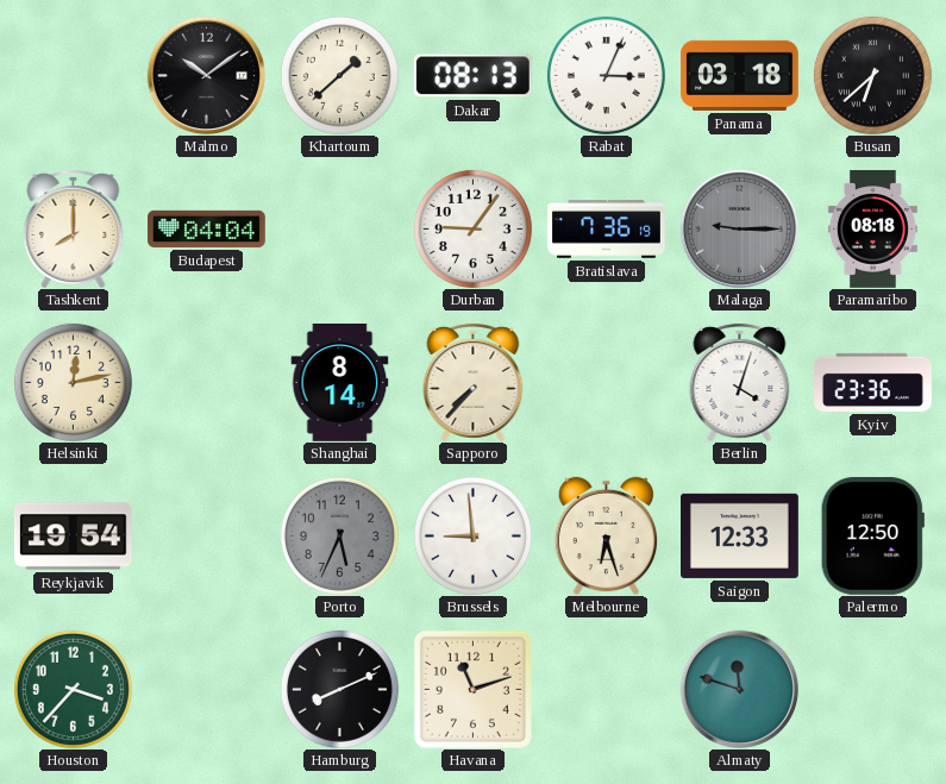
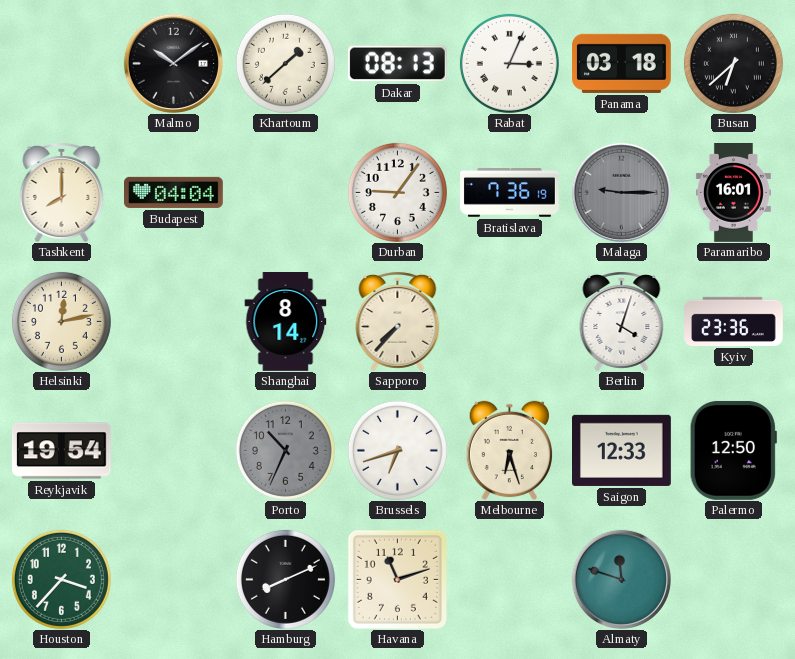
Paramaribo: 08:18 -> 16:01 (733, 193)
Porto: 5:34 -> 10:34 (285, 450)
Brussels: 8:59 -> 6:42 (397, 450)
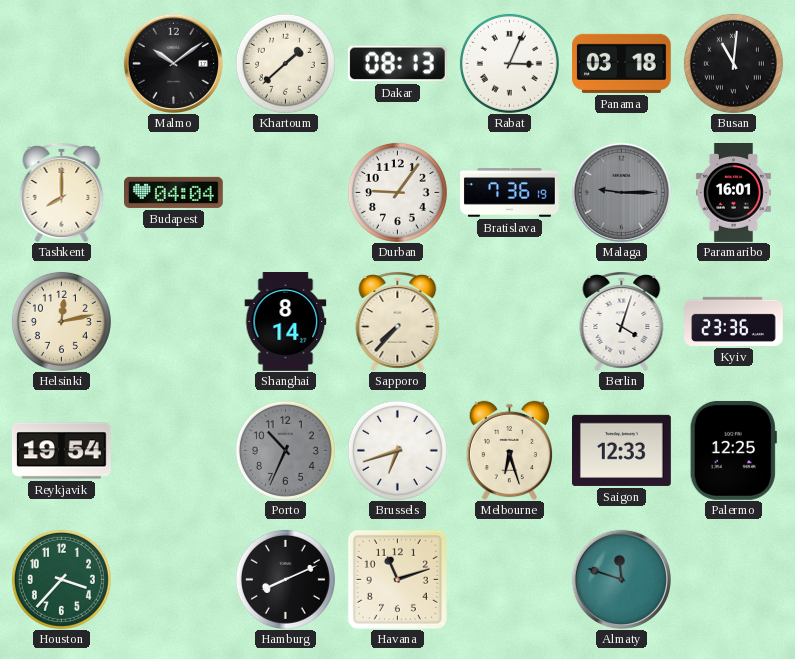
Busan: 6:38 -> 11:01 (733, 63)
Palermo: 12:50 -> 12:25 (733, 450)
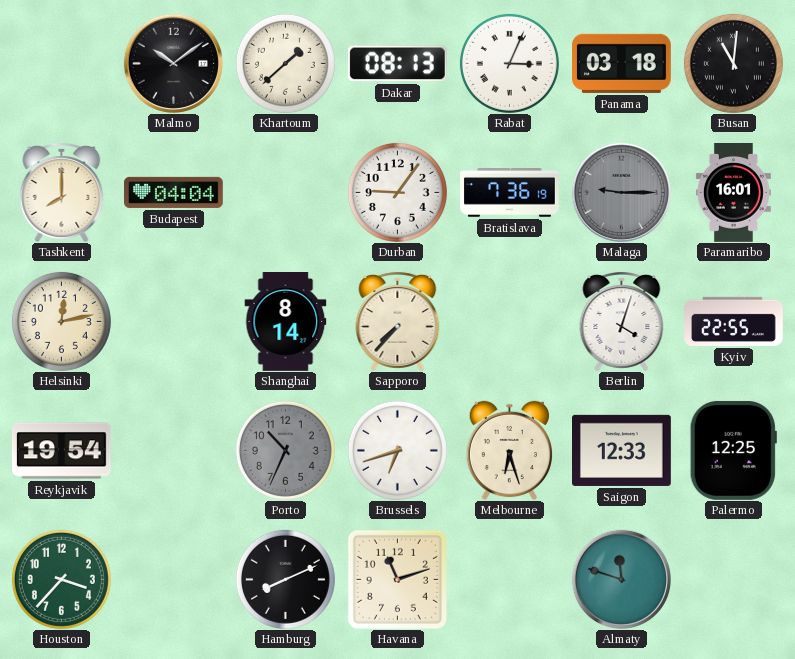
Kyiv: 23:36 -> 22:55 (734, 321)
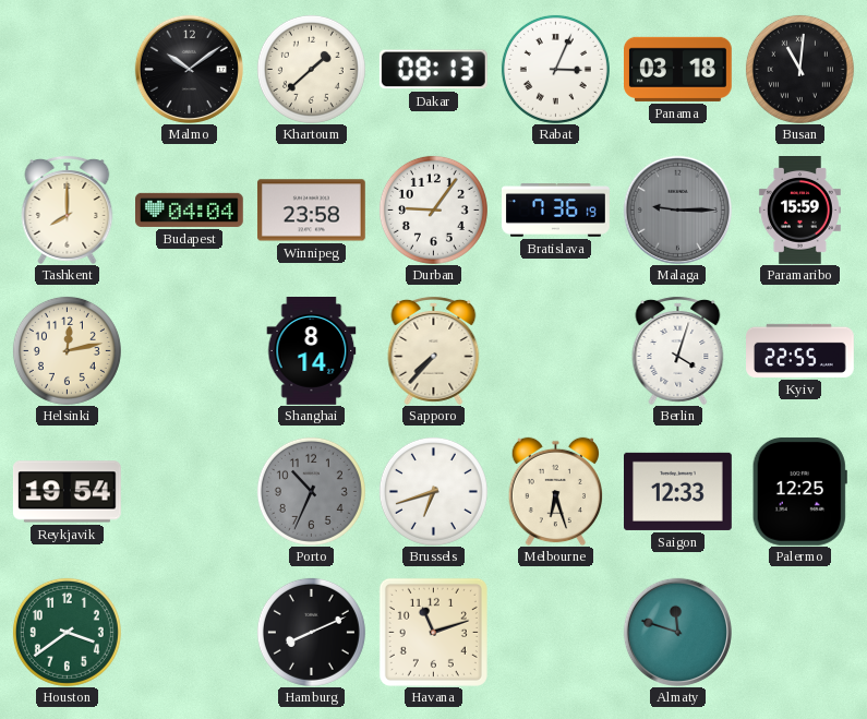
Winnipeg: none -> 23:58 (311, 211)
Paramaribo: 16:01 -> 15:59 (799, 211)
Houston: 3:37 -> 3:39 (67, 632)
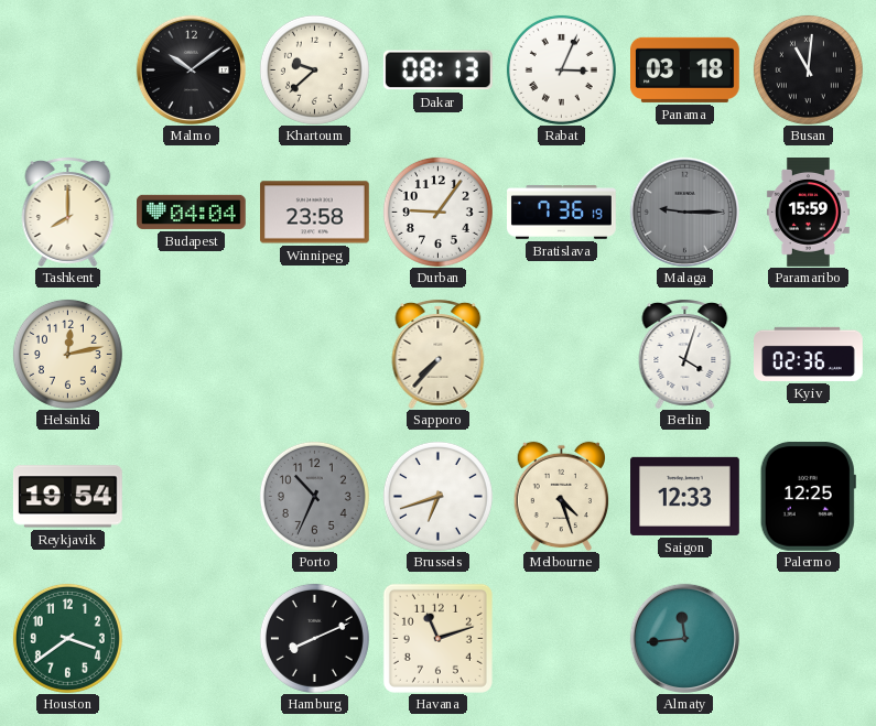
Khartoum: 1:38 -> 9:38 (314, 69)
Shanghai: 8:14 -> none (312, 351)
Kyiv: 22:55 -> 02:36 (809, 354)
Melbourne: 6:27 -> 4:27 (561, 496)
Almaty: 11:48 -> 11:44 (684, 638)
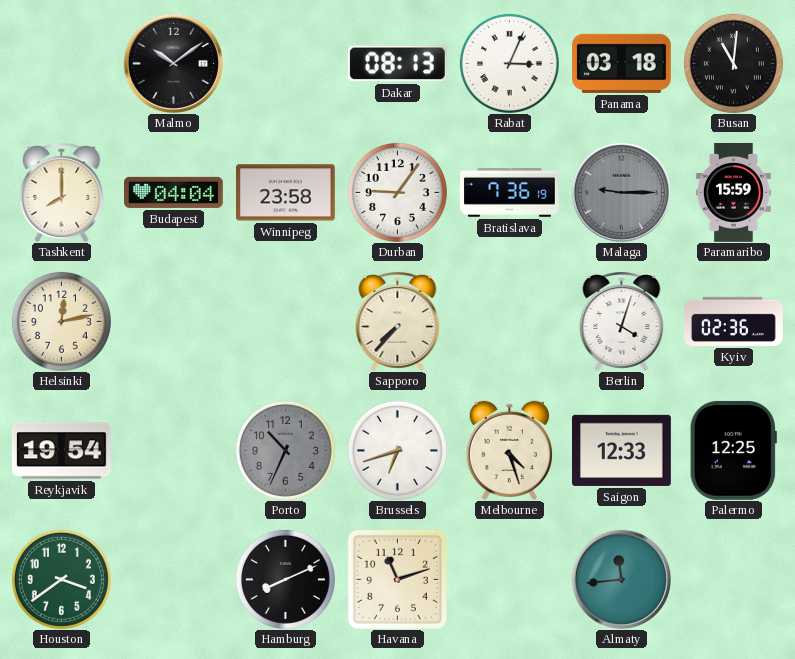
Khartoum: 9:38 -> none (314, 69)
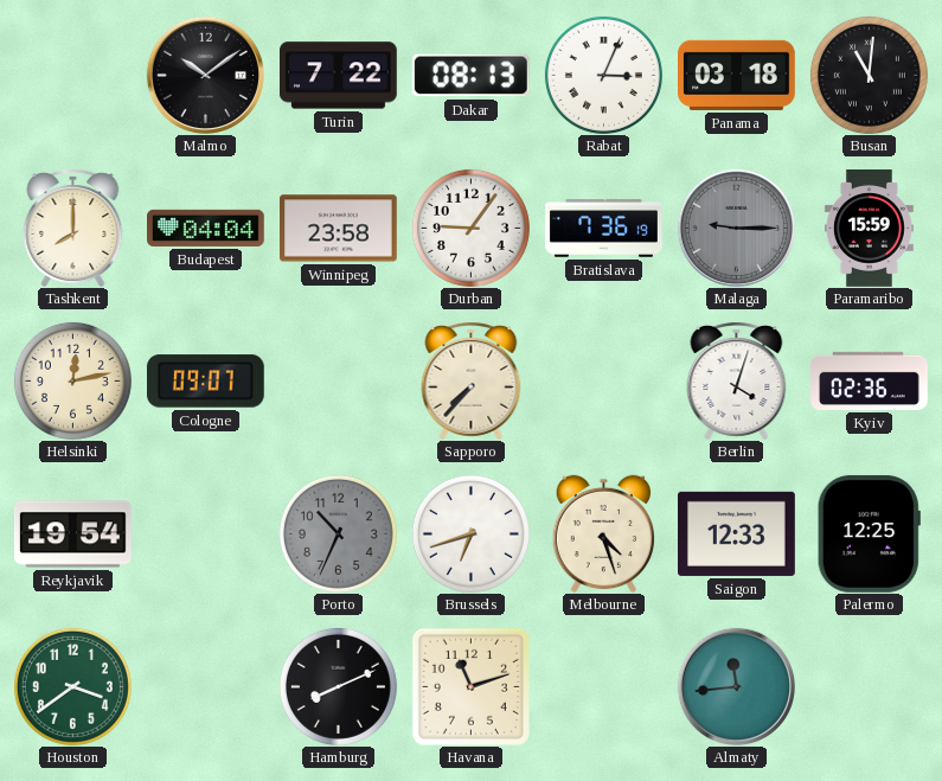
Turin: none -> 7:22 (338, 76)
Cologne: none -> 09:07 (205, 382)
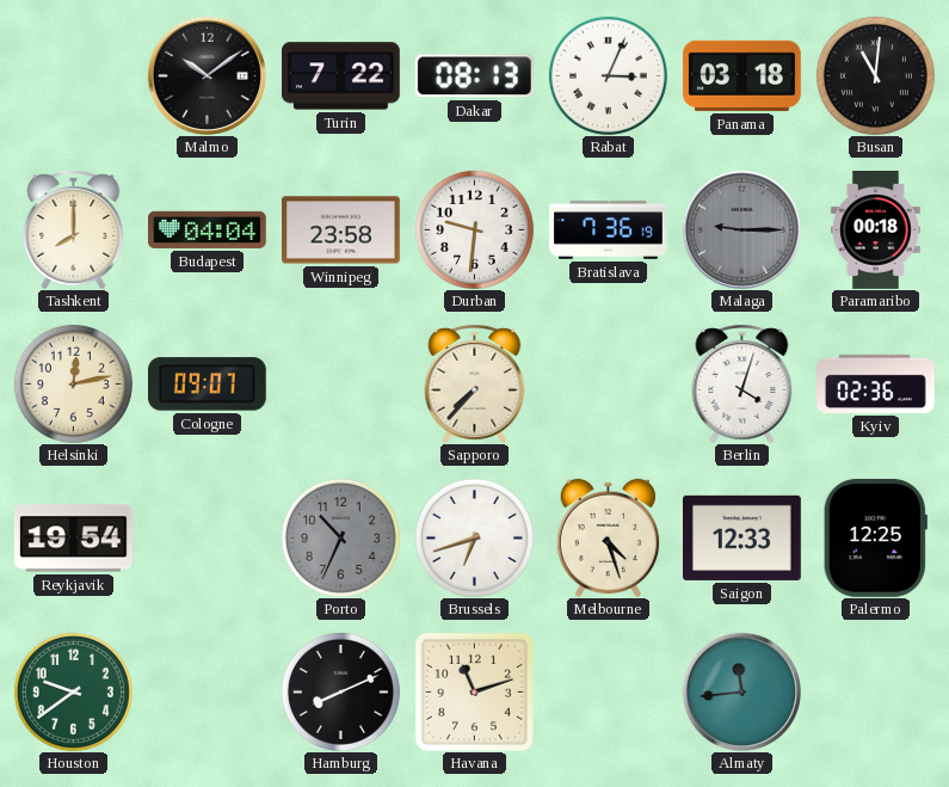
Durban: 9:06 -> 9:31 (474, 229)
Paramaribo: 15:59 -> 00:18 (875, 230)
Houston: 3:39 -> 9:39 (73, 691)
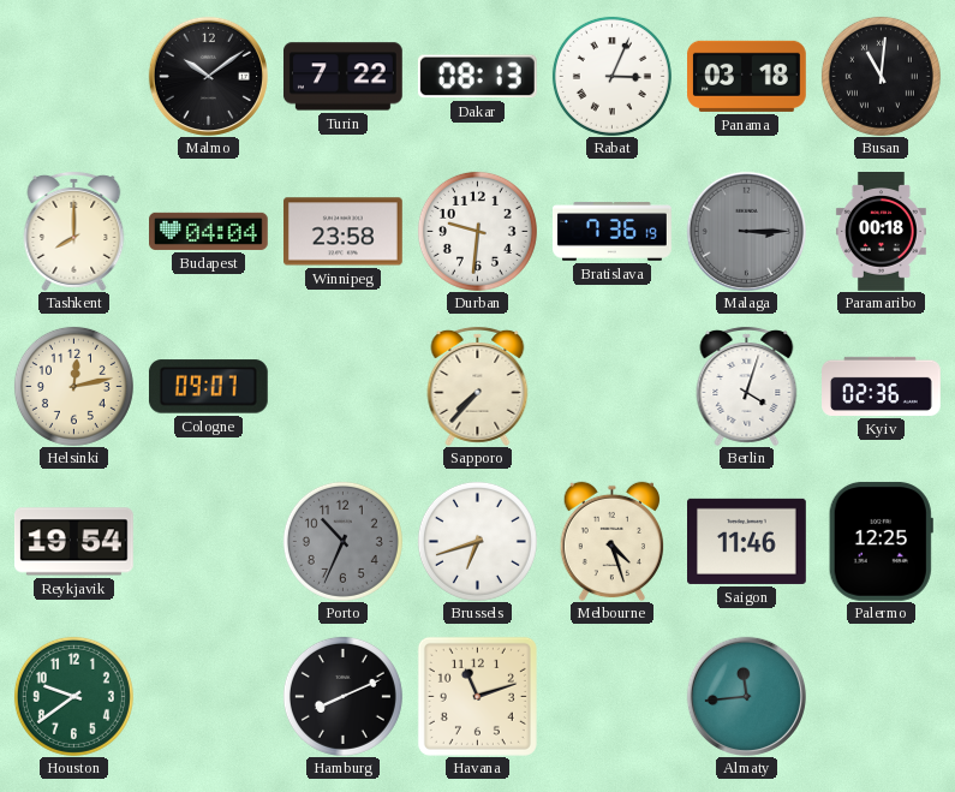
Malaga: 9:15 -> 3:15 (746, 231)
Saigon: 12:33 -> 11:46 (747, 541)
